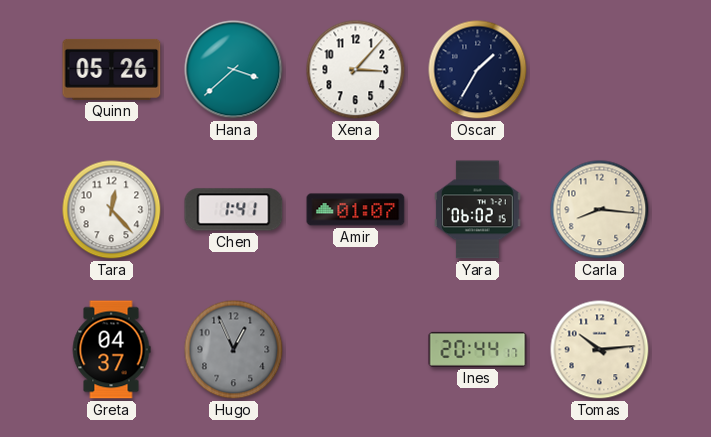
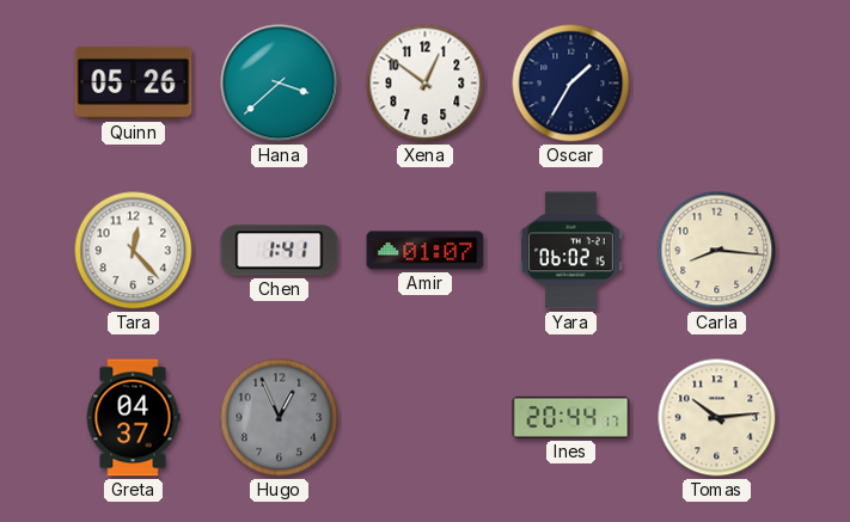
Xena: 3:07 -> 12:51 (426, 84)
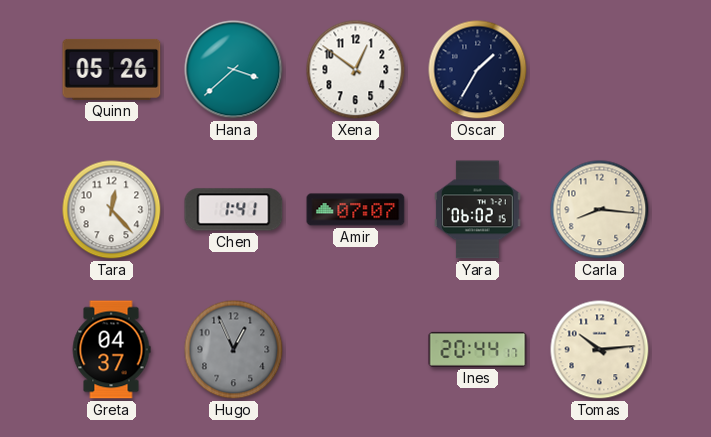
Amir: 01:07 -> 07:07 (356, 210)
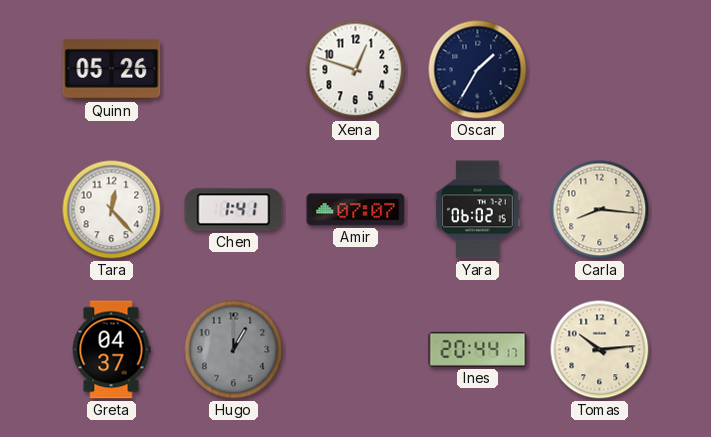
Hana: 3:38 -> none (234, 70)
Xena: 12:51 -> 12:48 (356, 70)
Hugo: 12:56 -> 1:00 (234, 350)
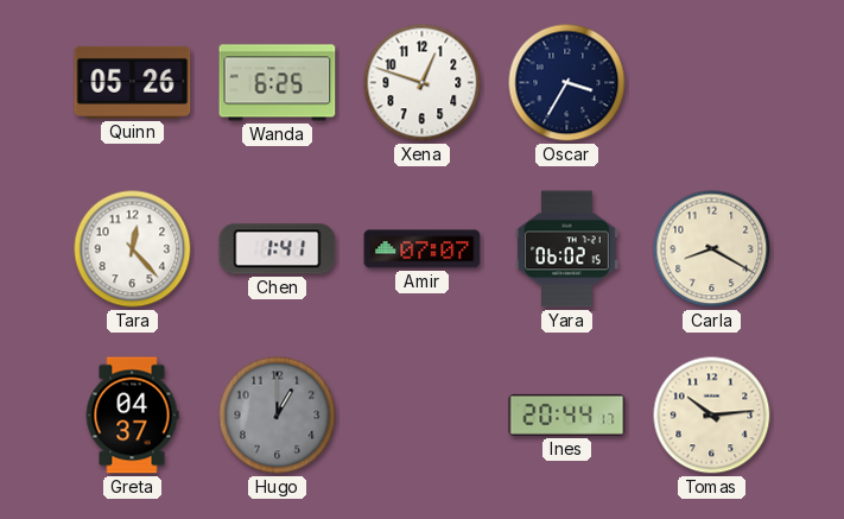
Wanda: none -> 6:25 (278, 83)
Oscar: 1:35 -> 3:35 (567, 83)
Carla: 8:16 -> 8:20 (712, 249)
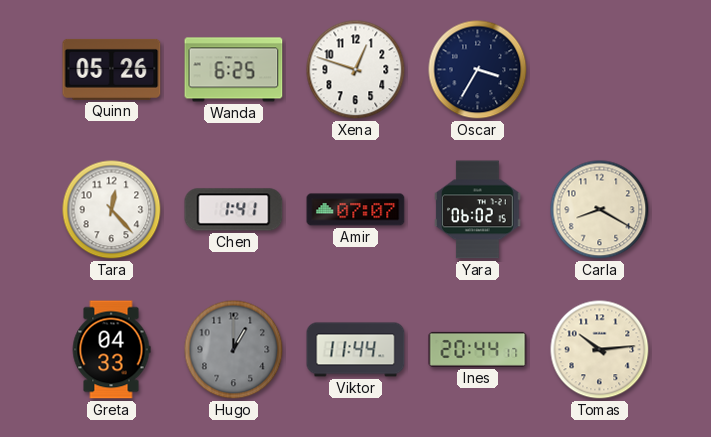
Greta: 04:37 -> 04:33 (111, 350)
Viktor: none -> 11:44 (356, 350)
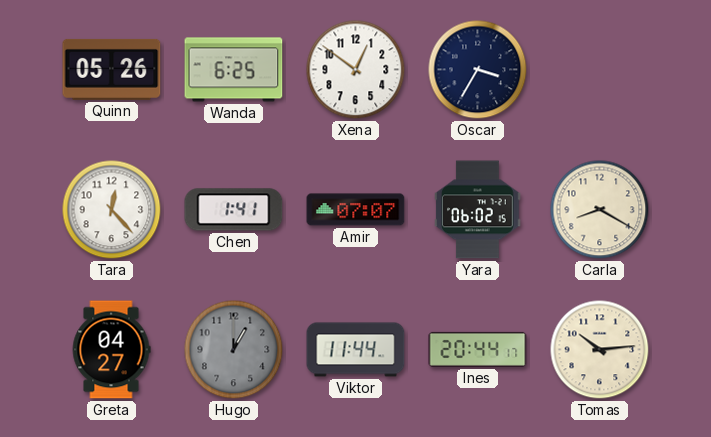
Xena: 12:48 -> 12:51 (356, 70)
Greta: 04:33 -> 04:27 (111, 350)
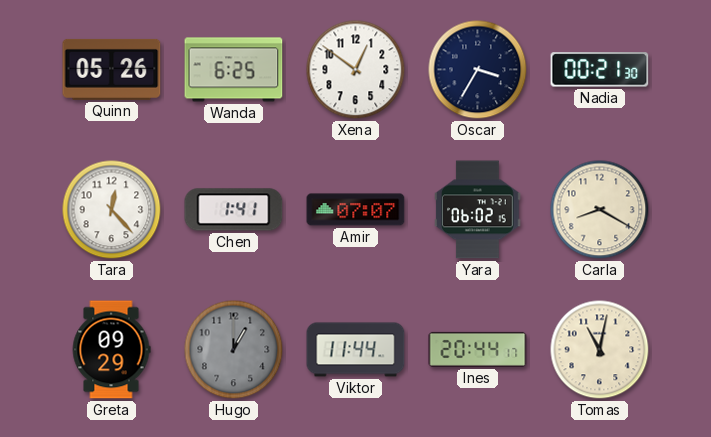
Nadia: none -> 00:21 (600, 70)
Greta: 04:27 -> 09:29 (111, 350)
Tomas: 10:14 -> 11:02 (600, 350)
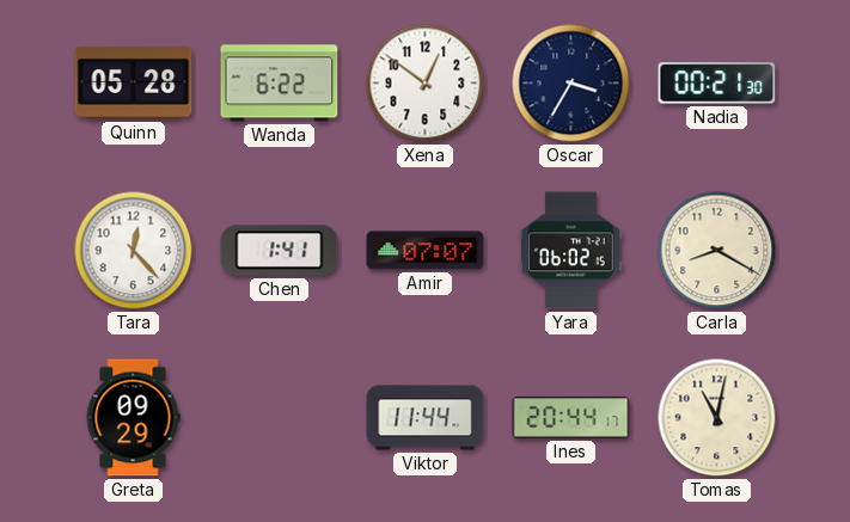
Quinn: 05:26 -> 05:28 (134, 82)
Wanda: 6:25 -> 6:22 (280, 84)
Hugo: 1:00 -> none (234, 350)
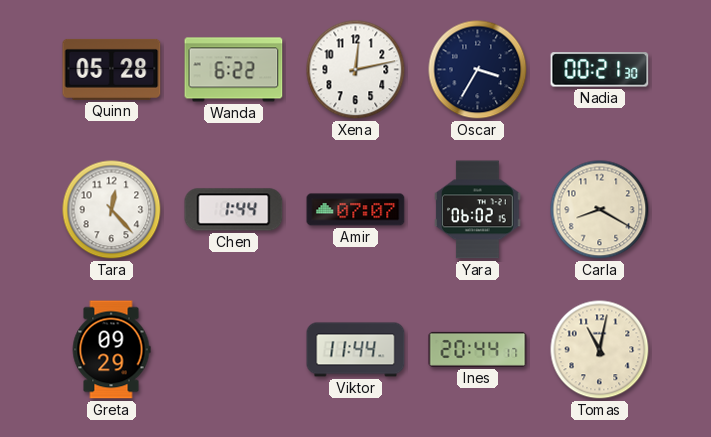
Xena: 12:51 -> 12:13 (356, 70)
Chen: 1:41 -> 1:44 (234, 210)
